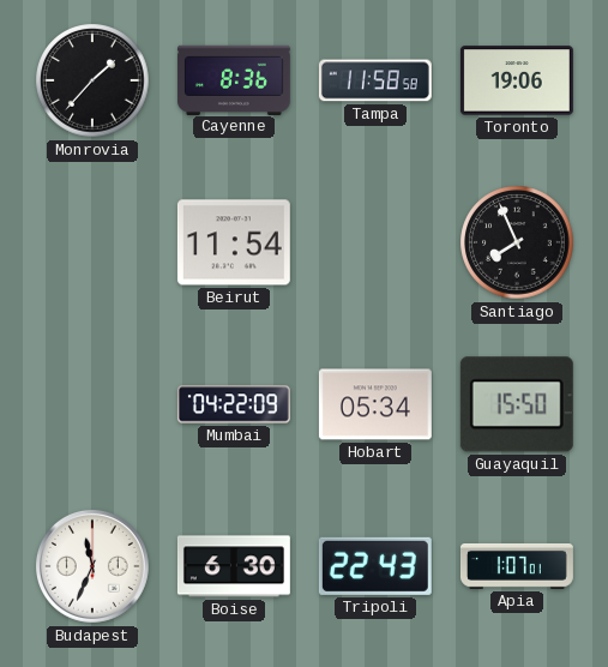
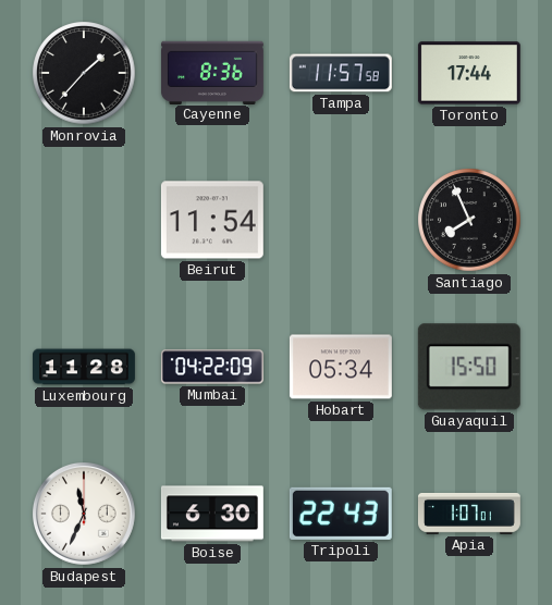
Tampa: 11:58 -> 11:57 (341, 73)
Toronto: 19:06 -> 17:44 (469, 73)
Luxembourg: none -> 11:28 (85, 367)
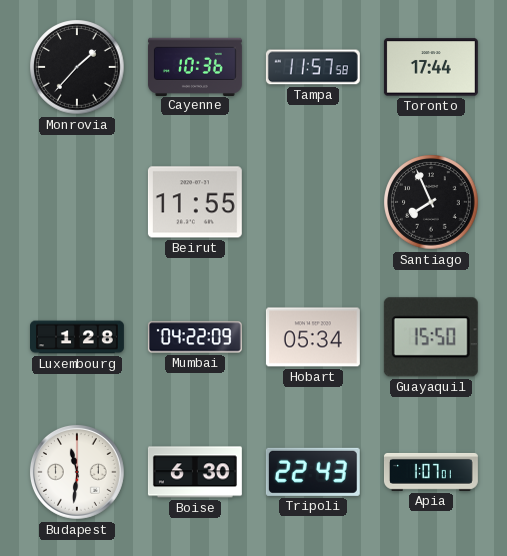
Cayenne: 8:36 -> 10:36 (195, 66)
Beirut: 11:54 -> 11:55 (195, 202)
Luxembourg: 11:28 -> 1:28 (78, 337)
Budapest: 11:34 -> 11:31 (77, 472)
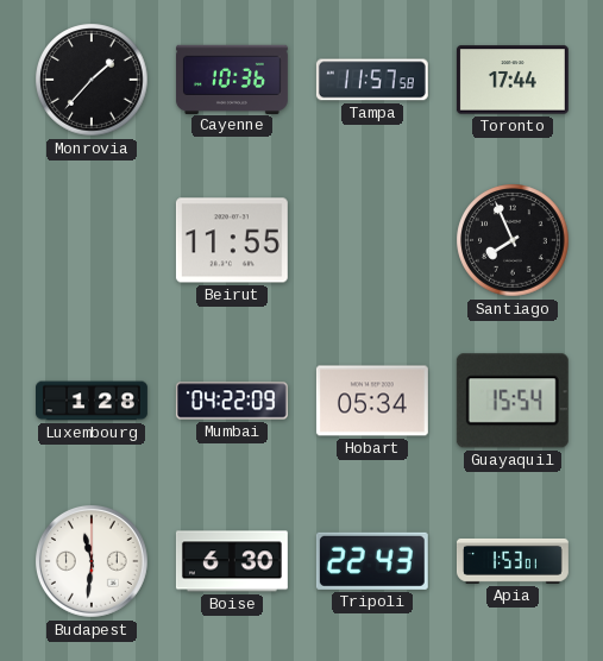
Guayaquil: 15:50 -> 15:54 (513, 401)
Apia: 1:07 -> 1:53 (513, 561)
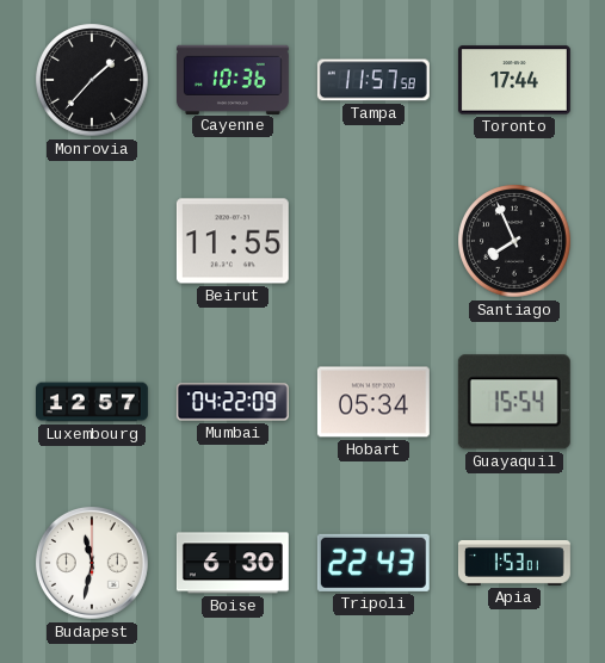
Luxembourg: 1:28 -> 12:57 (93, 402)
Budapest: 11:31 -> 11:32 (92, 563)
